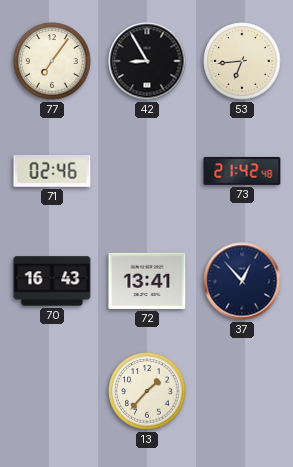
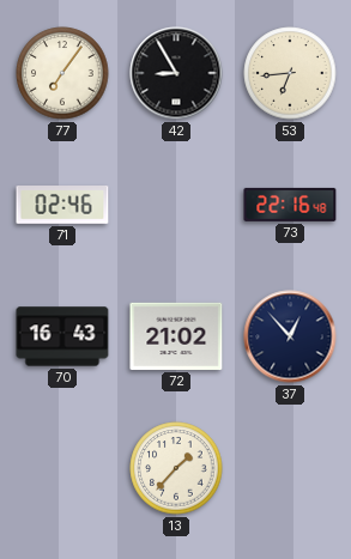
73: 21:42 -> 22:16 (290, 205)
72: 13:41 -> 21:02 (176, 336)
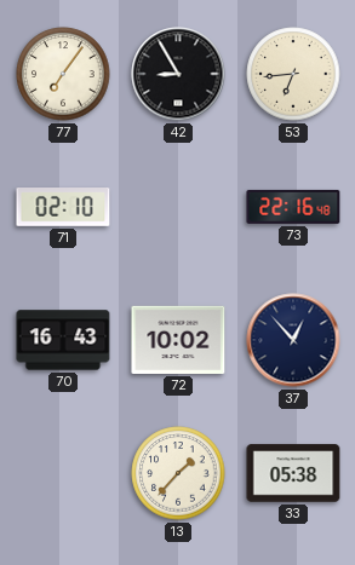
71: 02:46 -> 02:10 (63, 208)
72: 21:02 -> 10:02 (178, 340)
33: none -> 05:38 (293, 473)
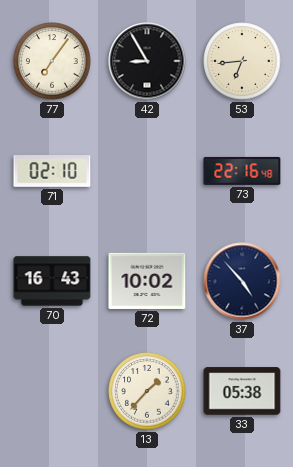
37: 12:53 -> 4:53 (242, 281)
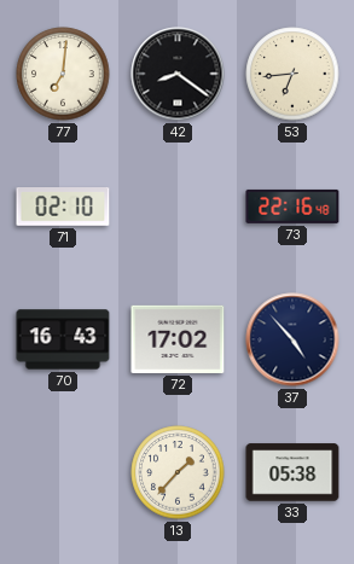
77: 7:06 -> 7:01 (63, 74)
42: 8:55 -> 8:21 (178, 74)
72: 10:02 -> 17:02 (178, 339)
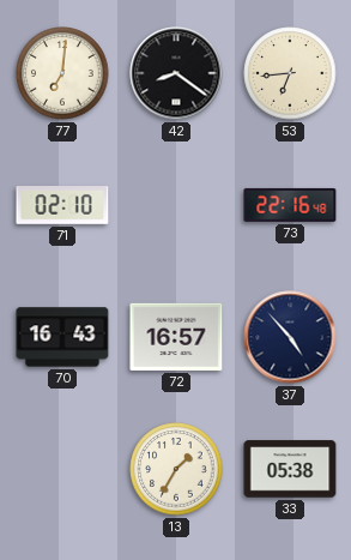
72: 17:02 -> 16:57 (176, 337)
13: 1:37 -> 1:35 (176, 469)
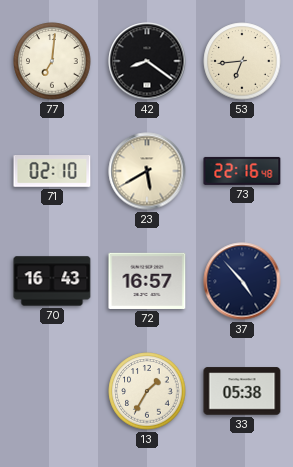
23: none -> 5:40 (147, 171)
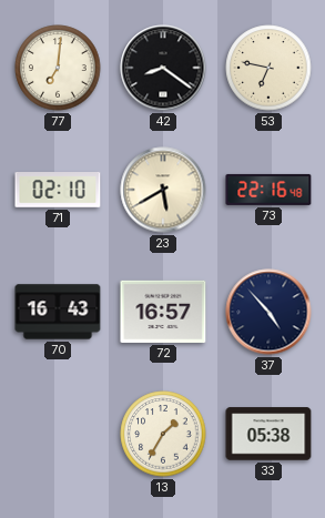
53: 6:44 -> 6:47 (268, 68)
